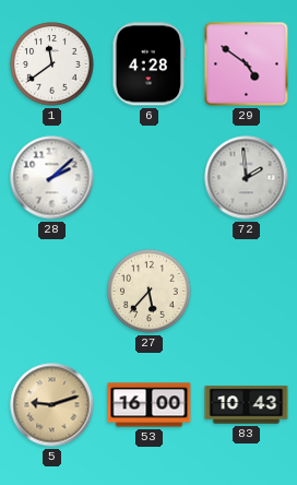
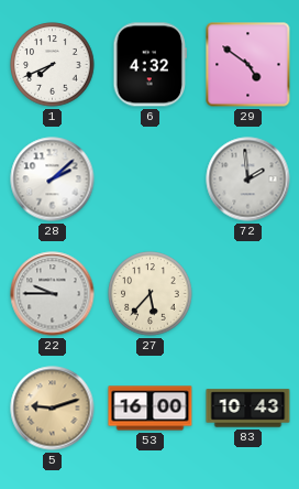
1: 11:39 -> 7:41 (53, 65)
6: 4:28 -> 4:32 (151, 65)
22: none -> 9:45 (53, 294)
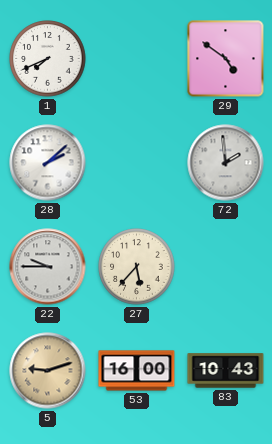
6: 4:32 -> none (151, 65)
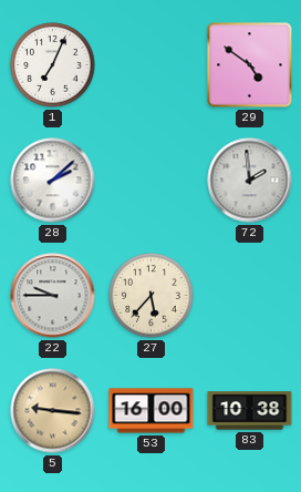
1: 7:41 -> 7:04 (53, 65)
5: 9:12 -> 9:16 (53, 411)
83: 10:43 -> 10:38 (250, 411)
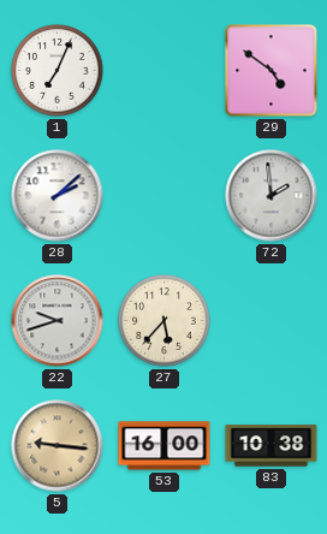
22: 9:45 -> 9:42 (58, 321)
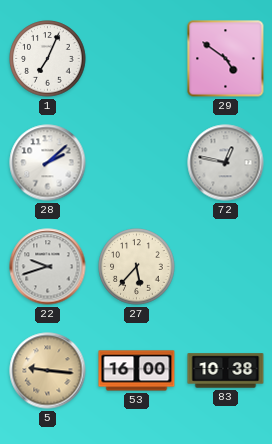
72: 1:59 -> 12:47 (226, 163)
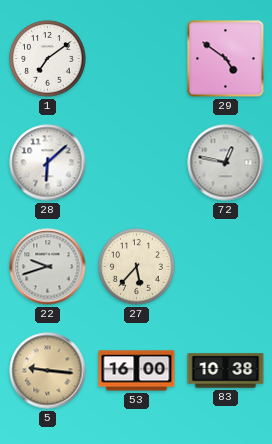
1: 7:04 -> 7:09 (48, 59)
28: 2:08 -> 6:08 (48, 163)
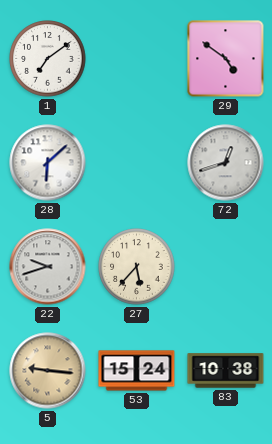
72: 12:47 -> 12:42 (226, 163)
53: 16:00 -> 15:24 (137, 371)
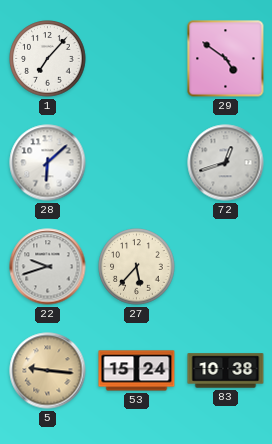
1: 7:09 -> 7:07 (48, 59)
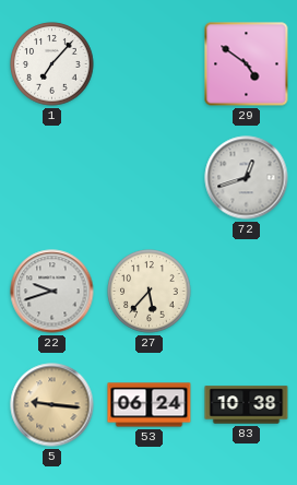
28: 6:08 -> none (48, 163)
53: 15:24 -> 06:24 (150, 405)
